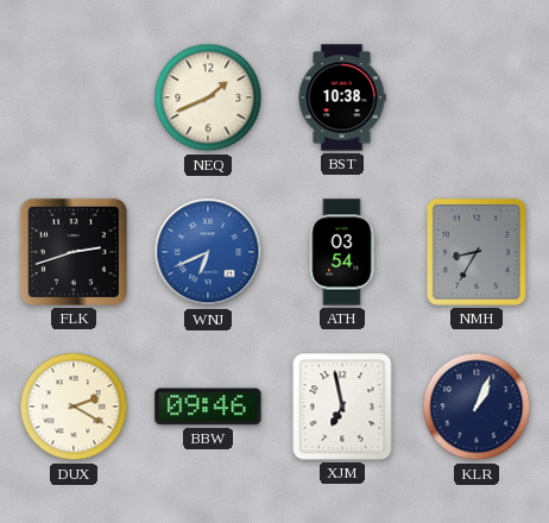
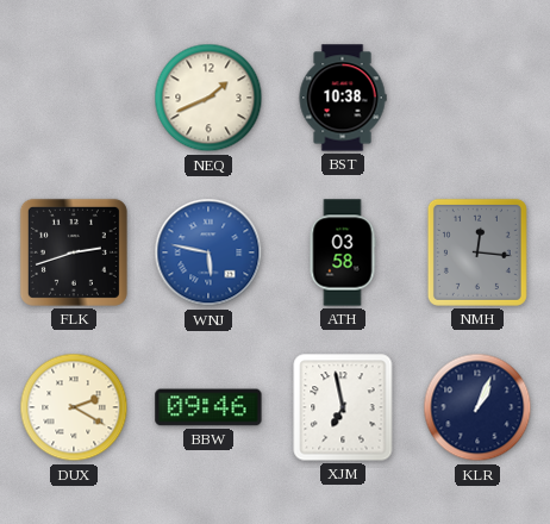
WNJ: 6:41 -> 5:47 (208, 252)
ATH: 03:54 -> 03:58 (343, 252)
NMH: 8:35 -> 12:16 (477, 252)
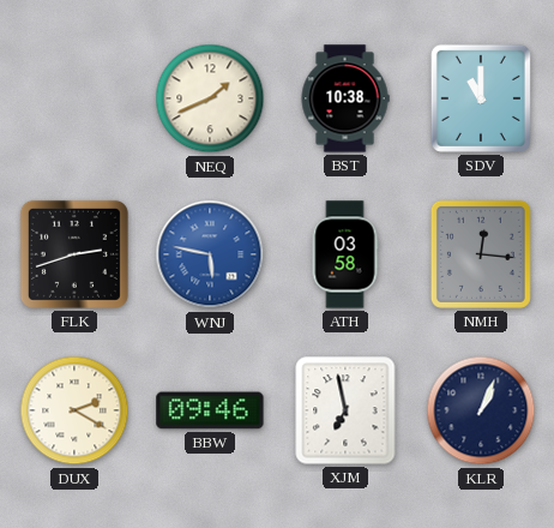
SDV: none -> 11:00 (481, 98)
